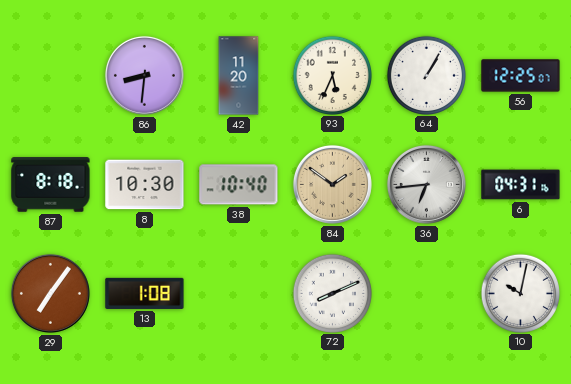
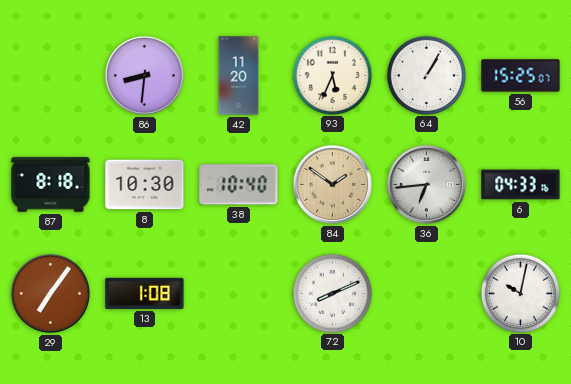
56: 12:25 -> 15:25 (521, 76)
6: 04:31 -> 04:33 (521, 185)
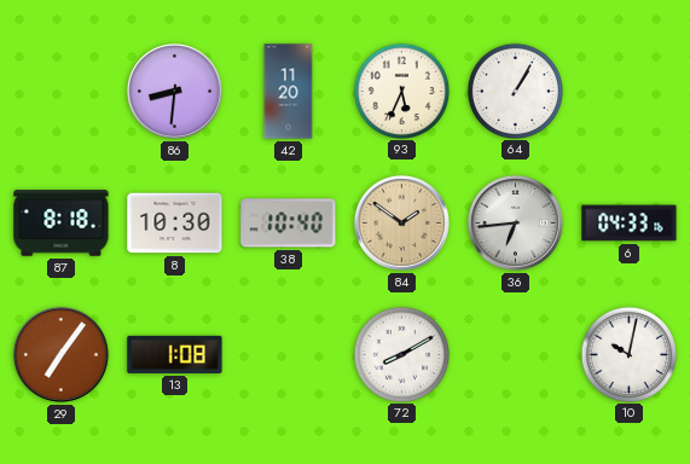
56: 15:25 -> none (521, 76)
72: 8:11 -> 8:10 (401, 354)
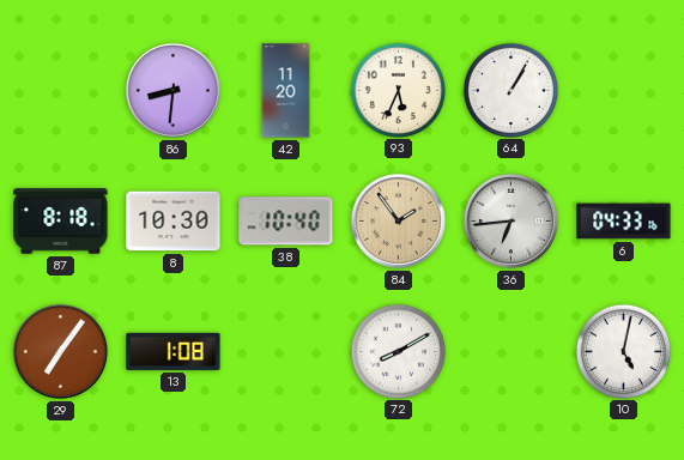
84: 1:51 -> 1:54 (398, 220)
10: 10:02 -> 5:02 (623, 351)
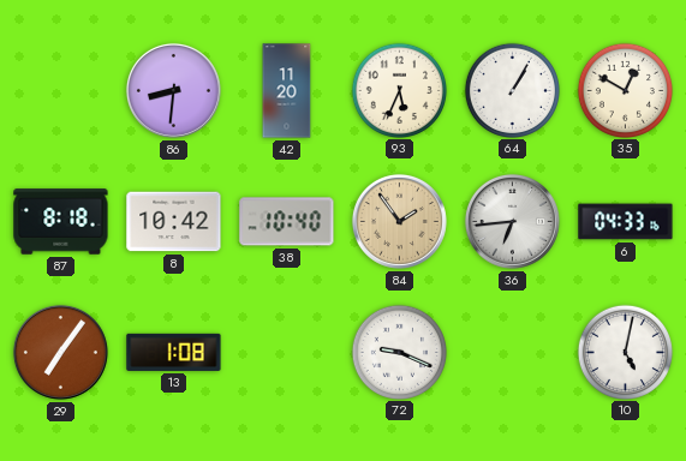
35: none -> 12:50 (625, 90)
8: 10:30 -> 10:42 (174, 222)
72: 8:10 -> 9:19 (399, 352)
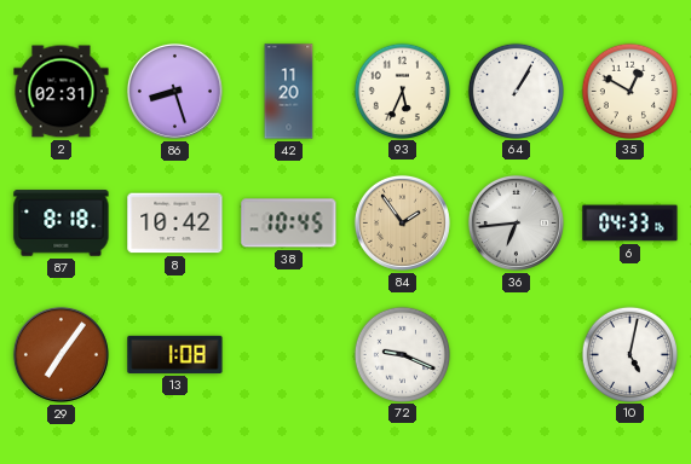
2: none -> 02:31 (62, 92)
86: 8:31 -> 8:27 (174, 91)
38: 10:40 -> 10:45 (289, 224)
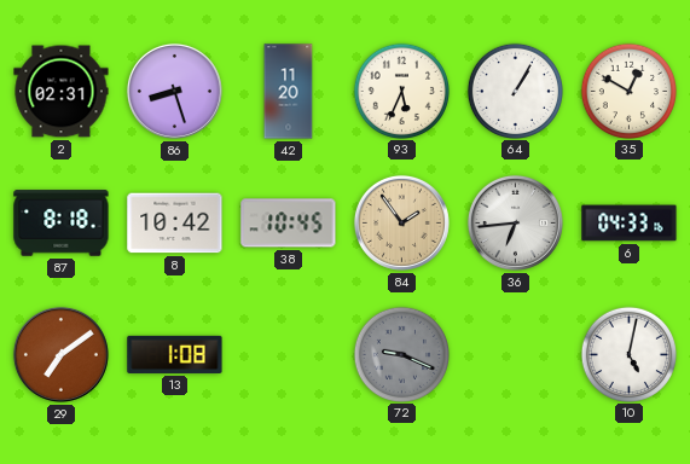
29: 7:06 -> 7:09 (60, 354)
72 dial: white -> grey (401, 354)
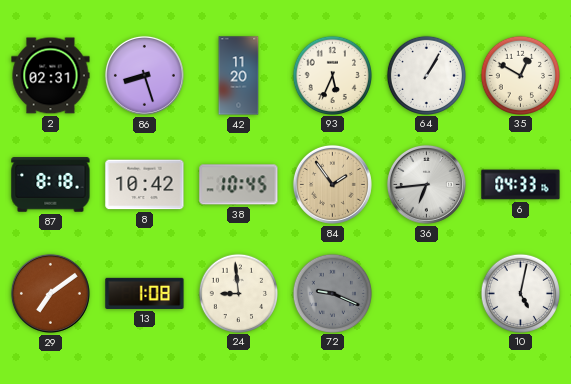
24: none -> 8:59 (238, 293)
